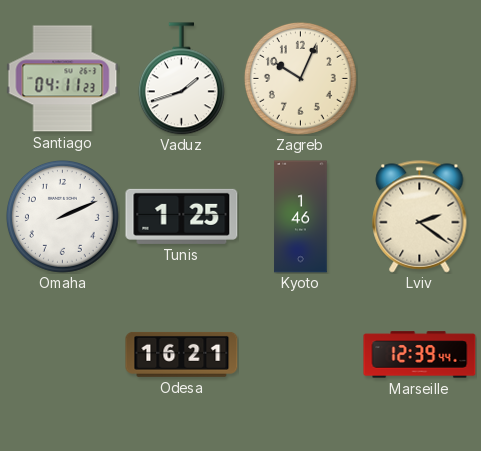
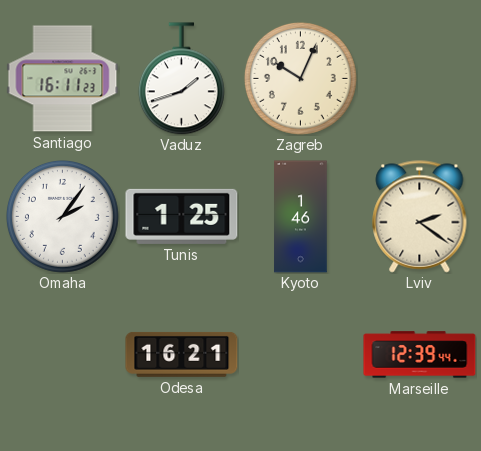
Santiago: 04:11 -> 16:11 (63, 79)
Omaha: 2:11 -> 2:06 (62, 216)
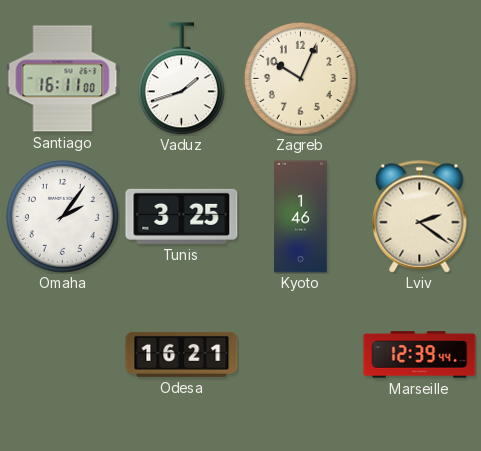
Santiago: 16:11:23 -> 16:11:00 (63, 79)
Tunis: 1:25 -> 3:25 (182, 216)
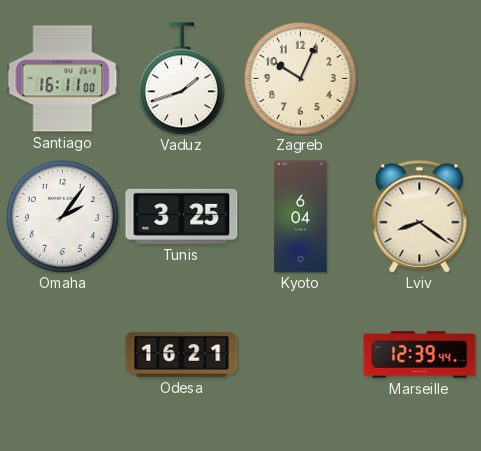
Kyoto: 1:46 -> 6:04 (301, 217)
Lviv: 2:21 -> 8:21 (420, 217)
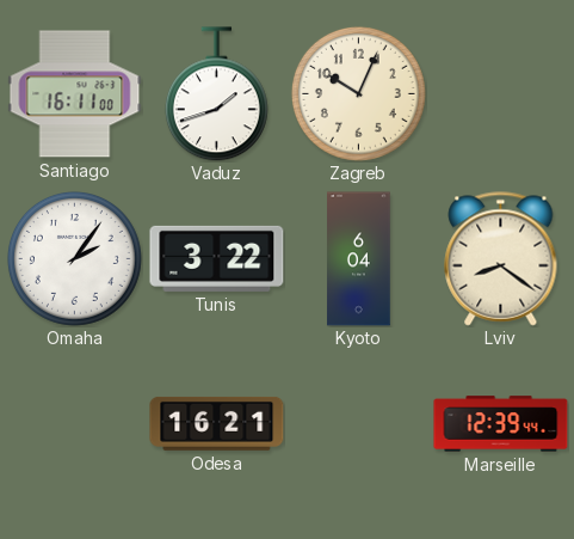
Tunis: 3:25 -> 3:22 (217, 258)
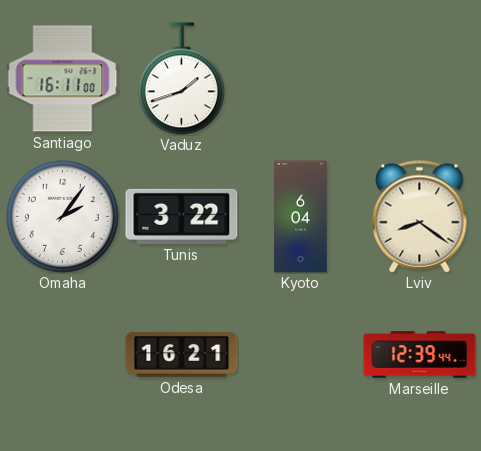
Zagreb: 10:04 -> none (358, 93)
